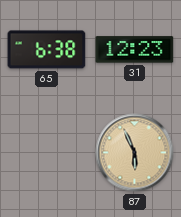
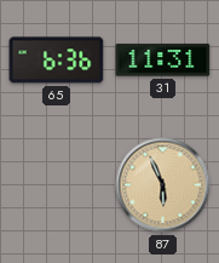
65: 6:38 -> 6:36 (57, 61)
31: 12:23 -> 11:31 (163, 61)
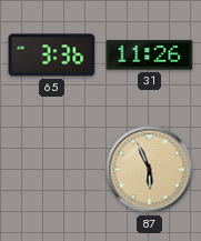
65: 6:36 -> 3:36 (52, 56)
31: 11:31 -> 11:26 (150, 56)
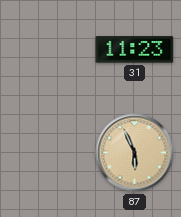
65: 3:36 -> none (52, 56)
31: 11:26 -> 11:23 (135, 50)
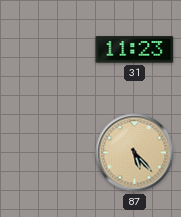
87: 5:56 -> 5:23 (135, 153)
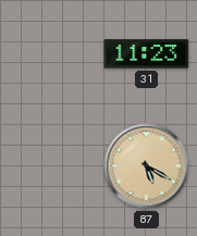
87: 5:23 -> 5:20 (147, 166)
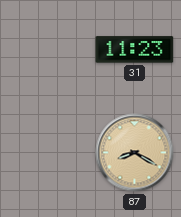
87: 5:20 -> 8:20 (135, 153)
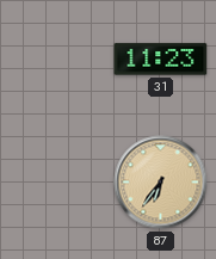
87: 8:20 -> 6:36 (161, 183)
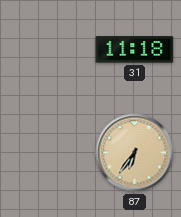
31: 11:23 -> 11:18 (135, 50)
